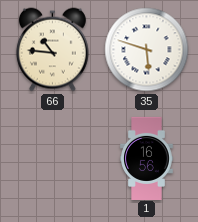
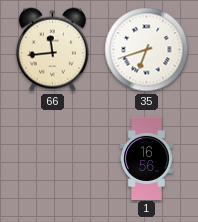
66: 10:46 -> 11:44 (52, 50)
35: 5:48 -> 6:42 (147, 50)
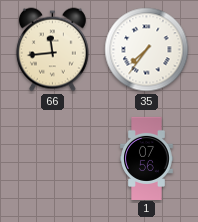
35: 6:42 -> 7:36 (147, 50)
1: 16:56 -> 07:56 (147, 158)
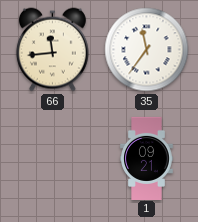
35: 7:36 -> 11:36 (147, 50)
1: 07:56 -> 09:21 (147, 158)
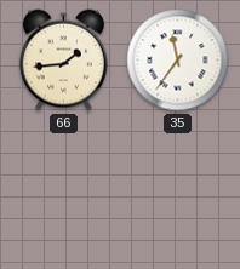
66: 11:44 -> 1:44 (63, 61)
1: 09:21 -> none (147, 158)
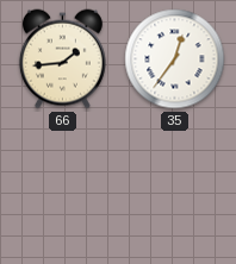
35: 11:36 -> 12:36 (175, 59)
